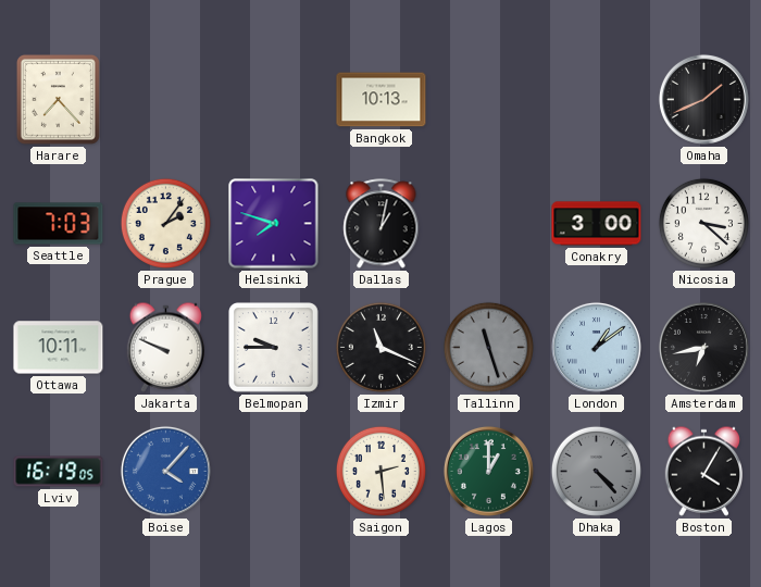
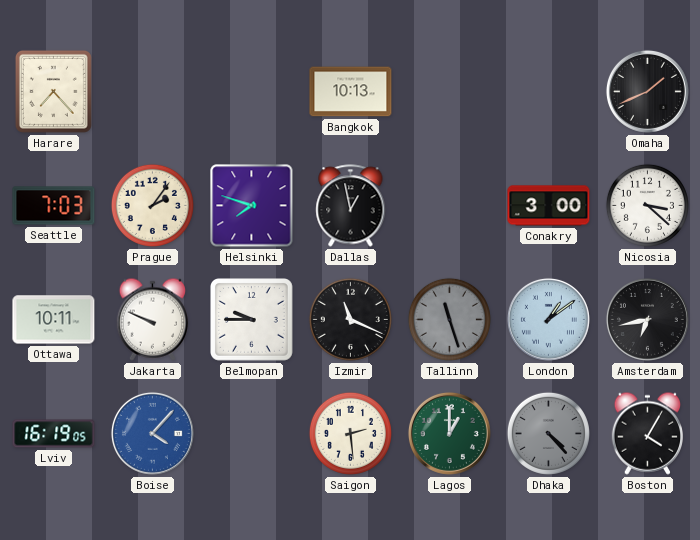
Dallas: 1:02 -> 12:58 (351, 206)
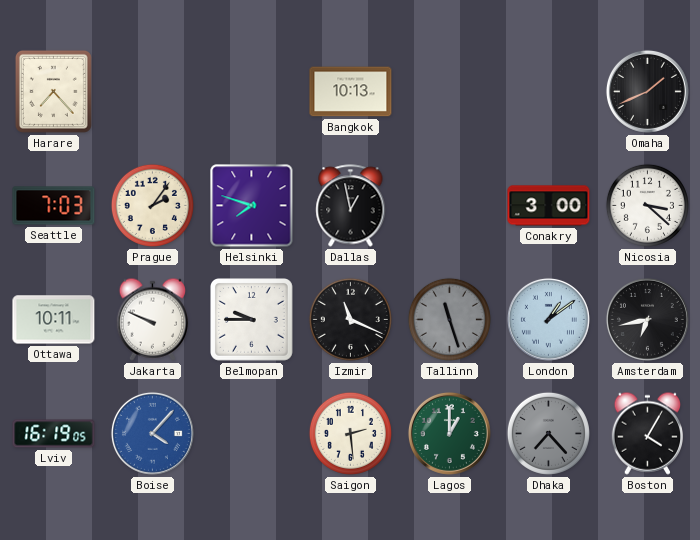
Dhaka: 4:23 -> 7:23 (548, 433)
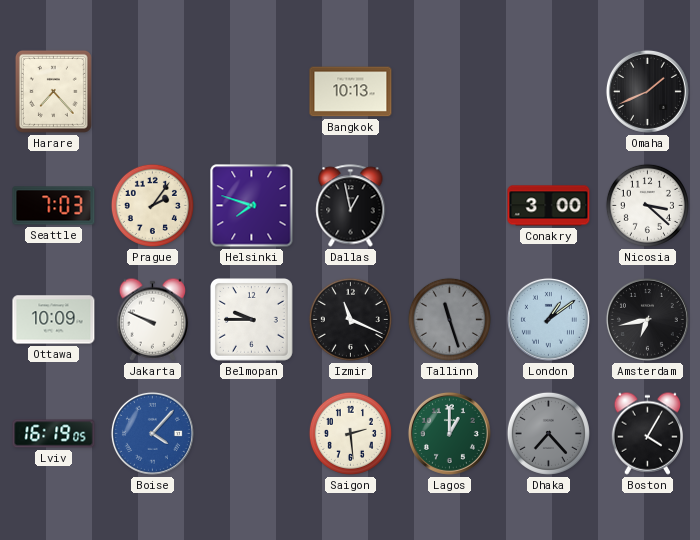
Ottawa: 10:11 -> 10:09 (54, 320)
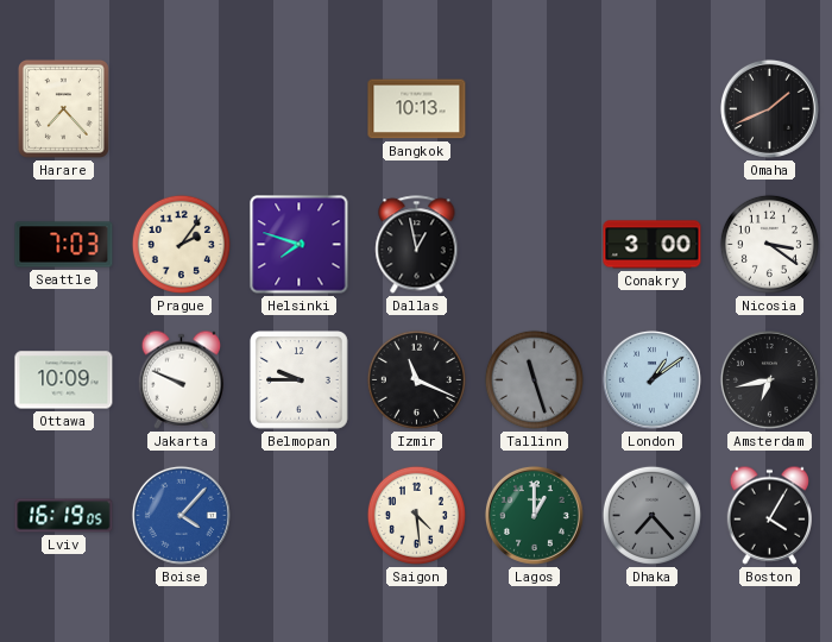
Nicosia: 3:22 -> 3:21 (769, 244)
Saigon: 2:29 -> 4:29 (416, 515)
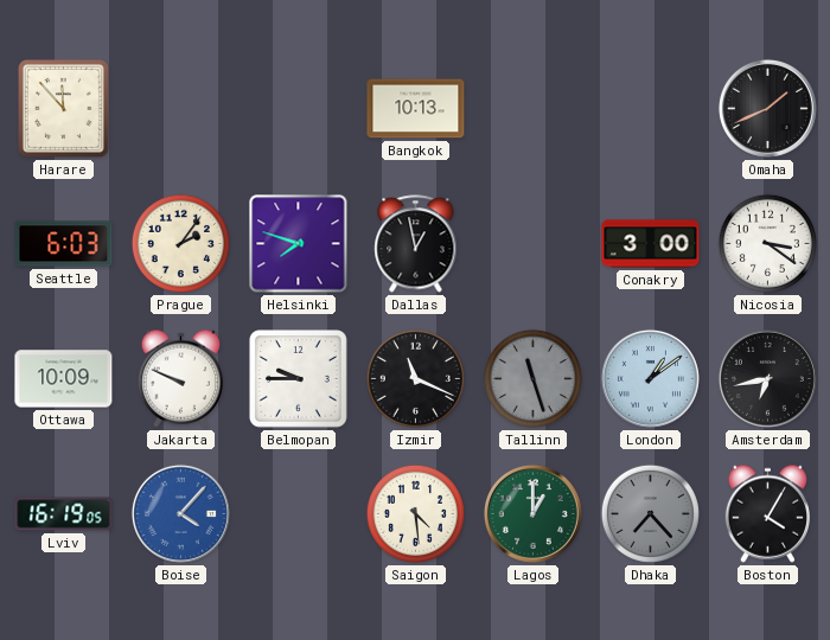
Harare: 7:23 -> 11:53 (63, 108)
Seattle: 7:03 -> 6:03 (64, 244)
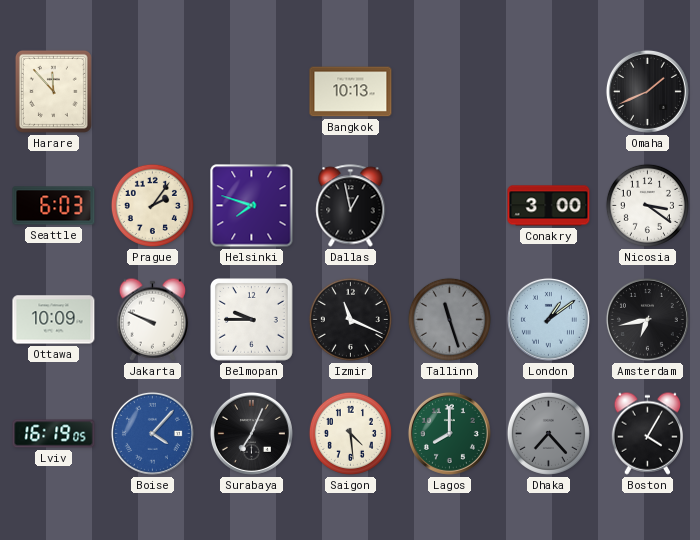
Surabaya: none -> 7:04 (251, 433)
Lagos: 1:00 -> 8:00 (449, 433)
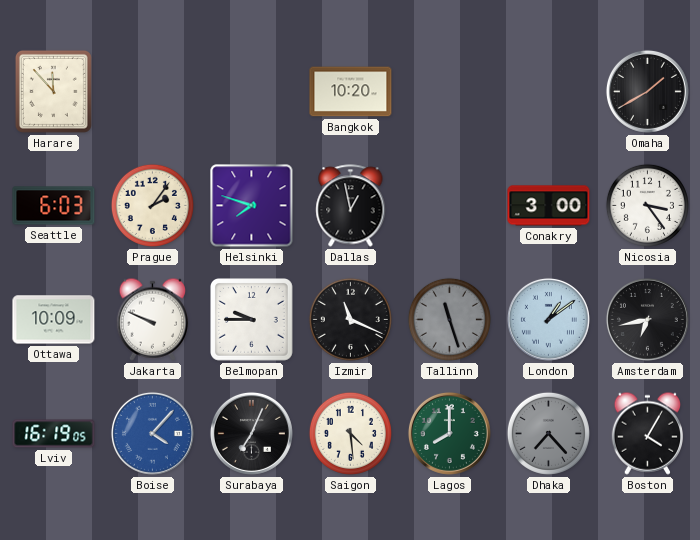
Bangkok: 10:13 -> 10:20 (351, 92)
Omaha: 1:41 -> 1:40 (647, 91)
Nicosia: 3:21 -> 3:24 (647, 205)
